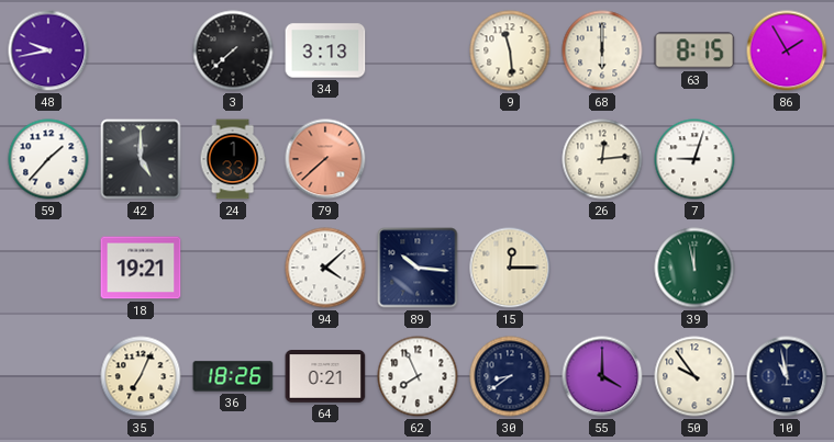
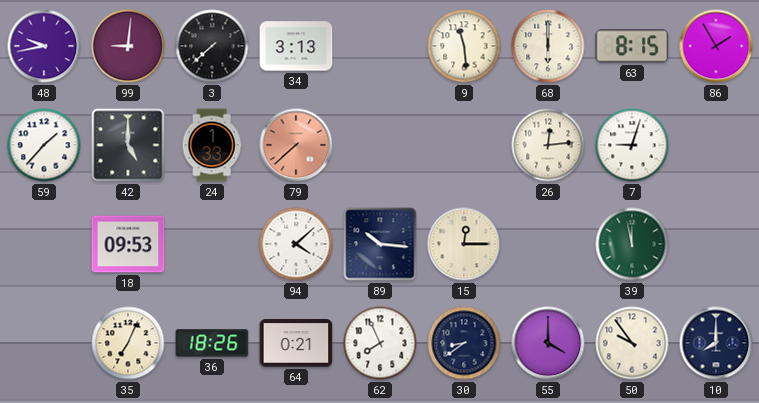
99: none -> 9:01 (128, 46)
18: 19:21 -> 09:53 (128, 244)
10: 10:58 -> 8:00 (716, 343)
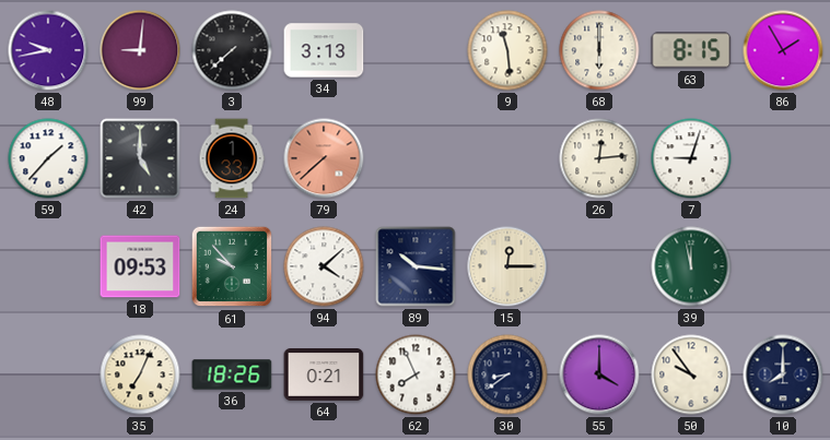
61: none -> 9:53 (232, 266)
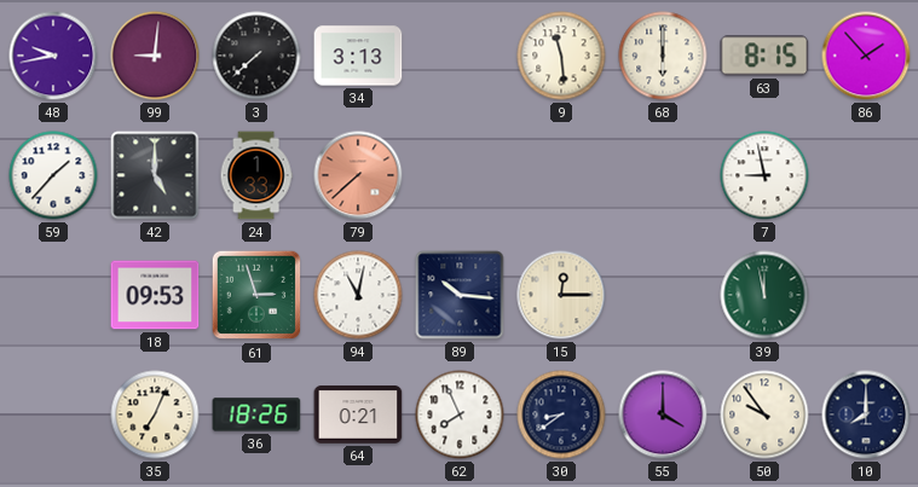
86: 1:55 -> 1:53 (866, 56)
26: 12:14 -> none (599, 158)
7: 9:03 -> 8:58 (764, 175)
61: 9:53 -> 2:57 (256, 295)
94: 4:08 -> 11:02 (358, 295)
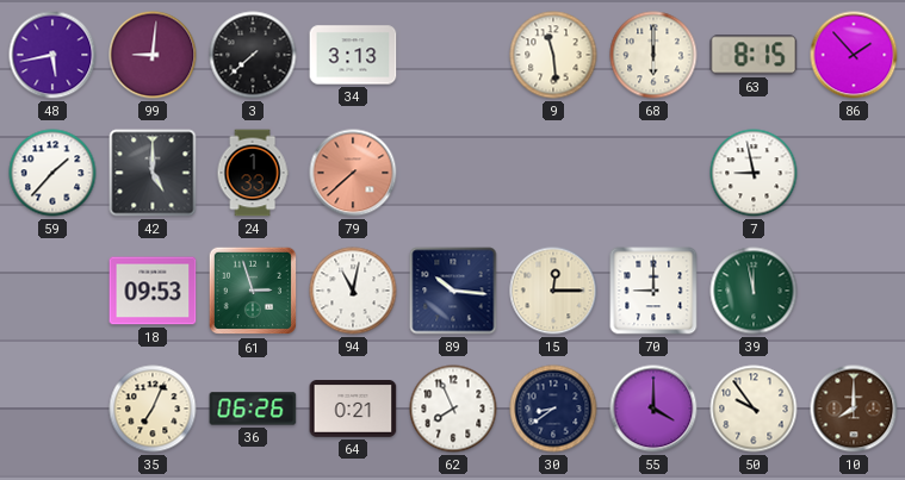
48: 9:43 -> 5:43 (52, 55)
70: none -> 9:00 (653, 291)
36: 18:26 -> 06:26 (253, 409)
10 dial: navy -> brown (854, 409)
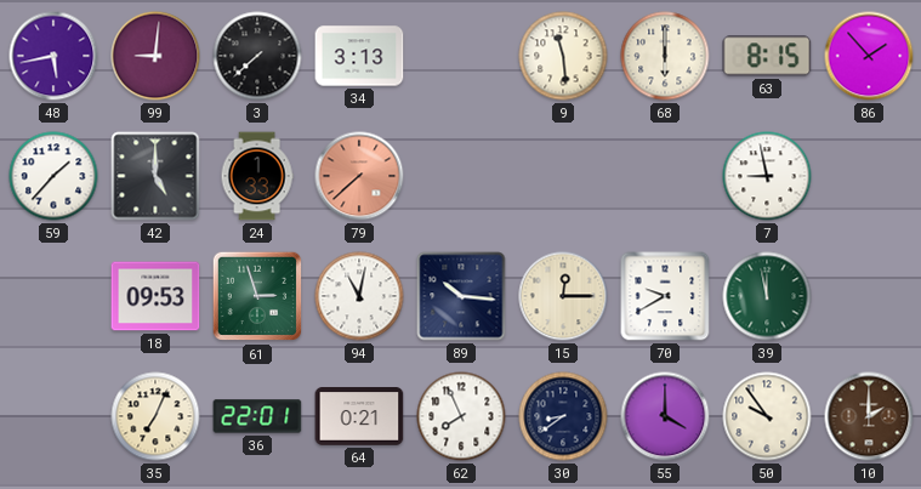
70: 9:00 -> 9:40 (665, 296)
36: 06:26 -> 22:01 (257, 416)
10: 8:00 -> 2:00 (869, 416)
